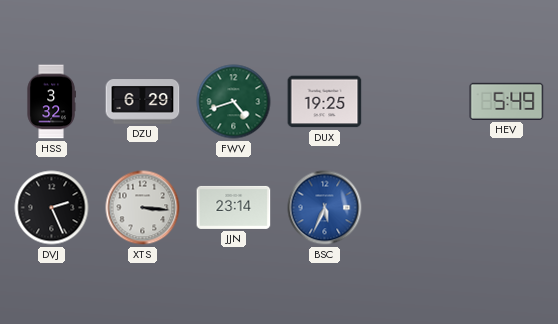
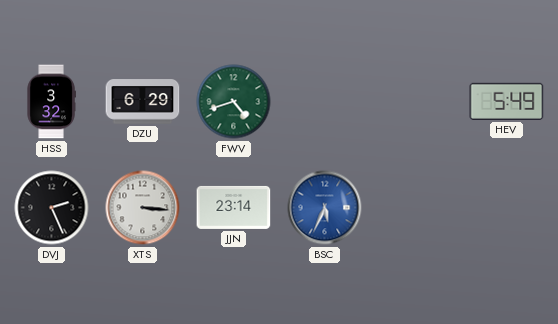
DUX: 19:25 -> none (325, 102)
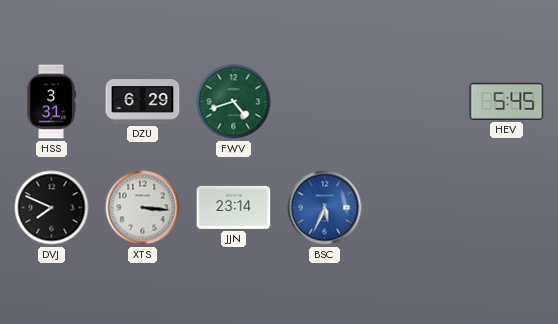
HSS: 3:32 -> 3:31 (51, 102)
HEV: 5:49 -> 5:45 (507, 101)
DVJ: 2:26 -> 7:49 (52, 208)
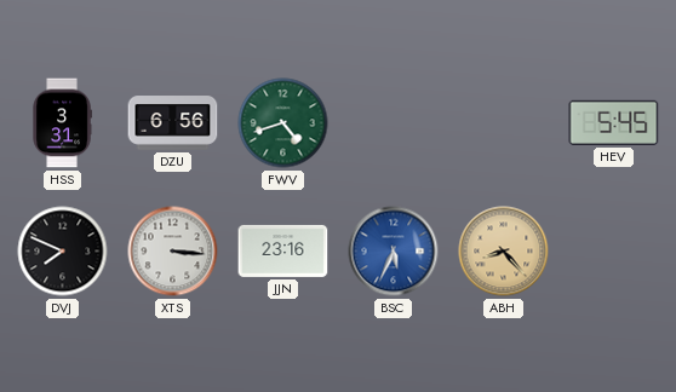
DZU: 6:29 -> 6:56 (173, 123)
JJN: 23:14 -> 23:16 (283, 250)
ABH: none -> 8:23 (504, 252)
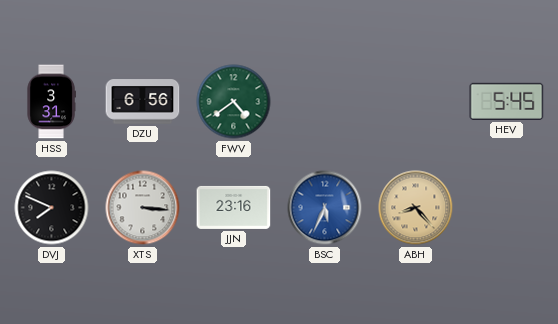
FWV: 4:42 -> 4:39 (234, 102)
